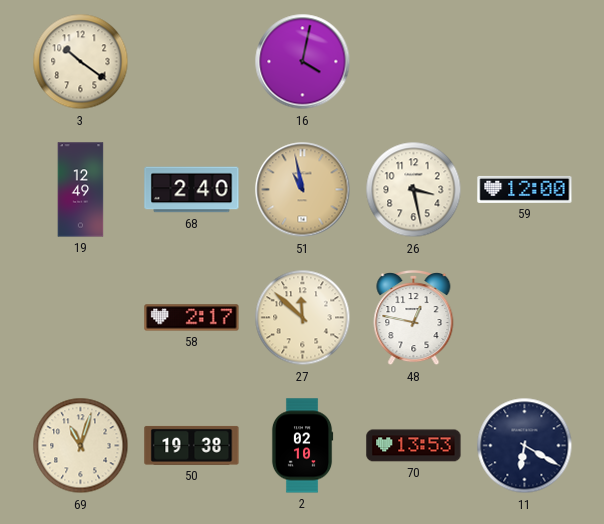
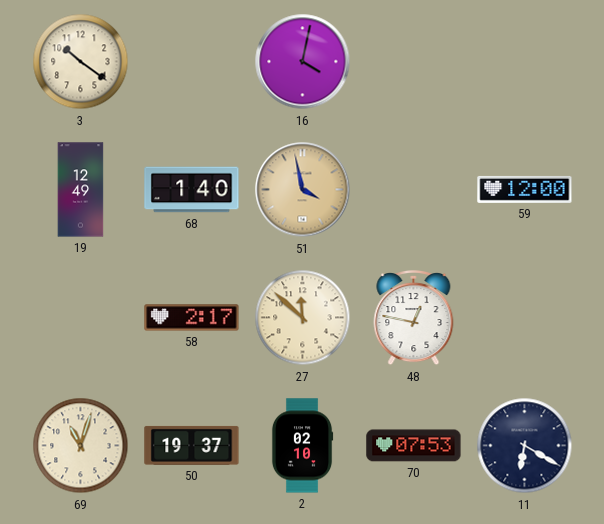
68: 2:40 -> 1:40 (192, 190)
51: 10:58 -> 3:58 (303, 190)
26: 3:28 -> none (414, 190)
50: 19:38 -> 19:37 (192, 445)
70: 13:53 -> 07:53 (414, 446)
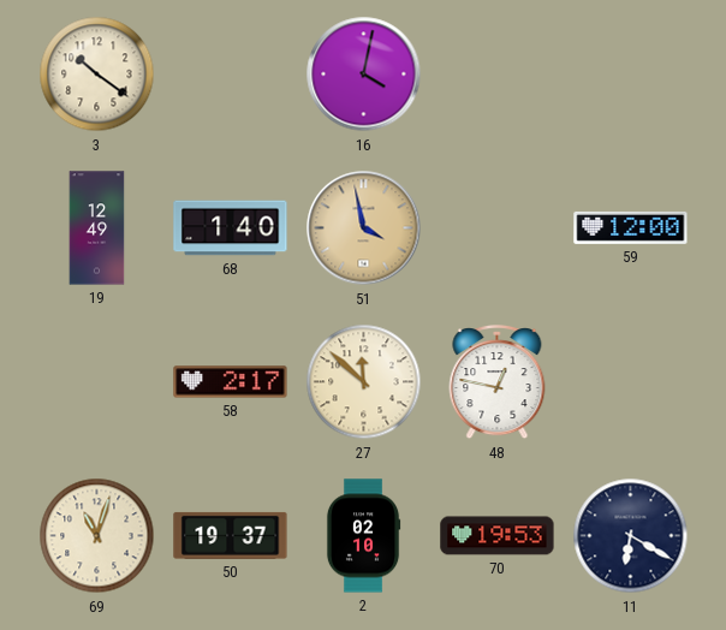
70: 07:53 -> 19:53 (498, 536)
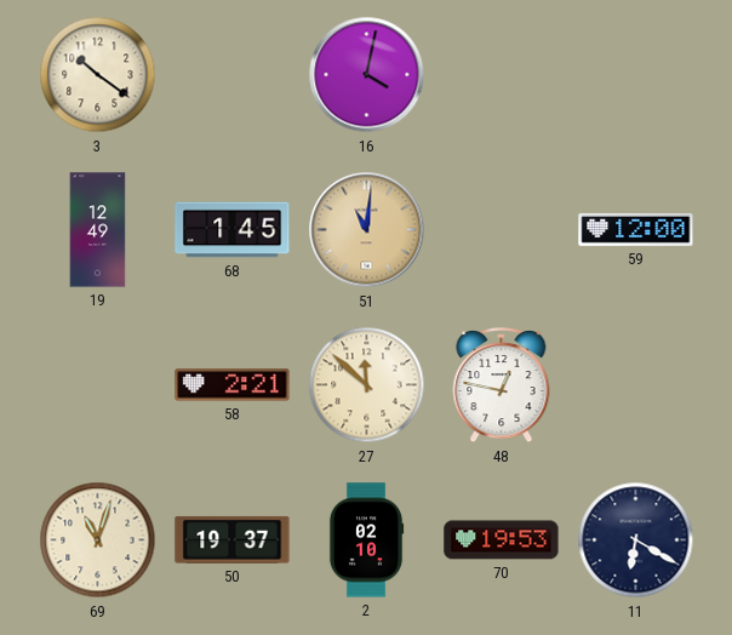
68: 1:40 -> 1:45 (233, 230)
51: 3:58 -> 11:01 (367, 230)
58: 2:17 -> 2:21 (233, 385)
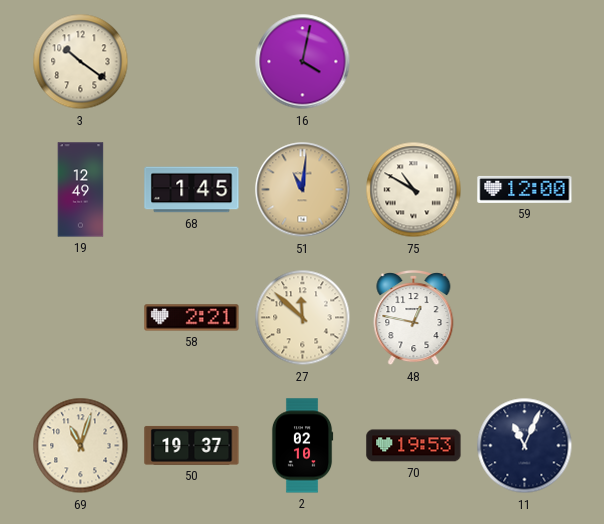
75: none -> 10:50 (414, 190)
11: 6:20 -> 11:04 (525, 446)
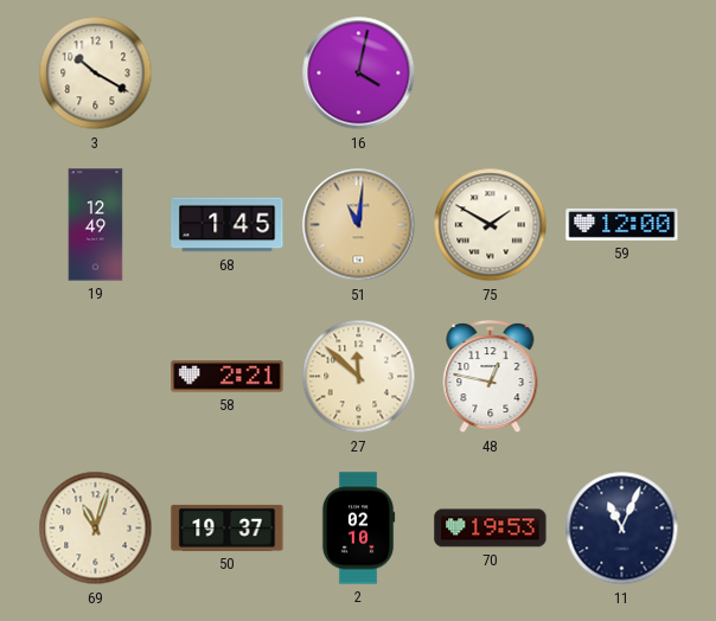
3: 10:21 -> 10:20 (96, 73)
75: 10:50 -> 1:50 (491, 225)
